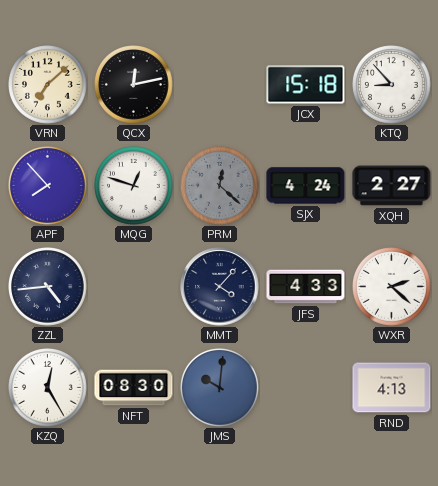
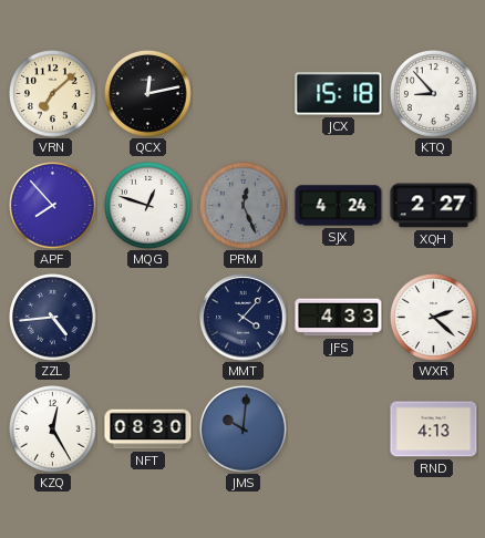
PRM: 12:22 -> 12:26 (244, 206)
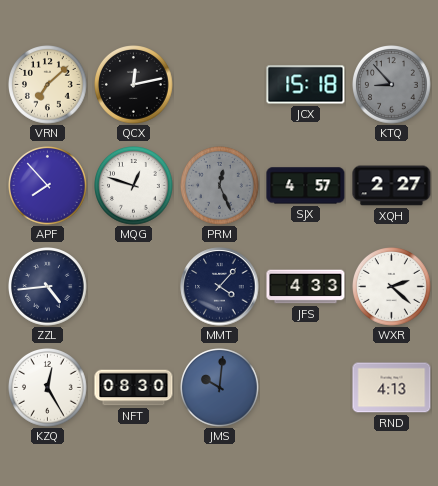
KTQ dial: white -> grey (392, 85)
SJX: 4:24 -> 4:57 (306, 186)
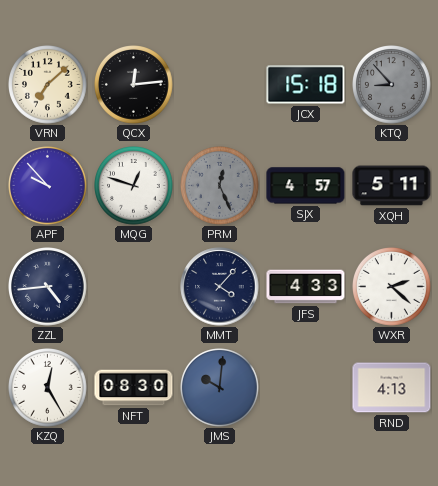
QCX: 12:13 -> 12:14 (134, 85)
APF: 7:53 -> 9:53 (48, 186)
XQH: 2:27 -> 5:11 (392, 186)
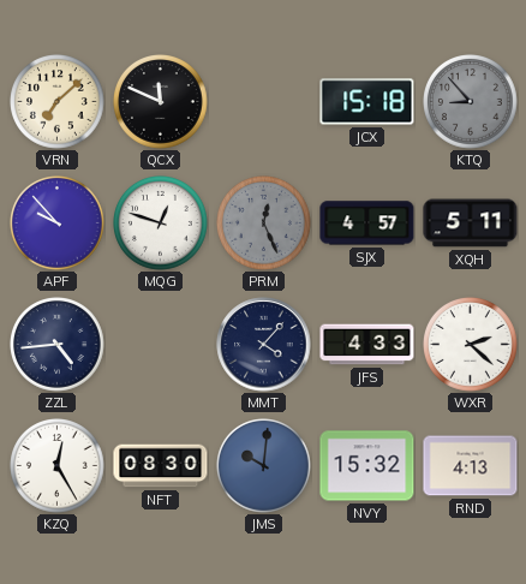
QCX: 12:14 -> 11:49 (161, 102)
NVY: none -> 15:32 (367, 466)
